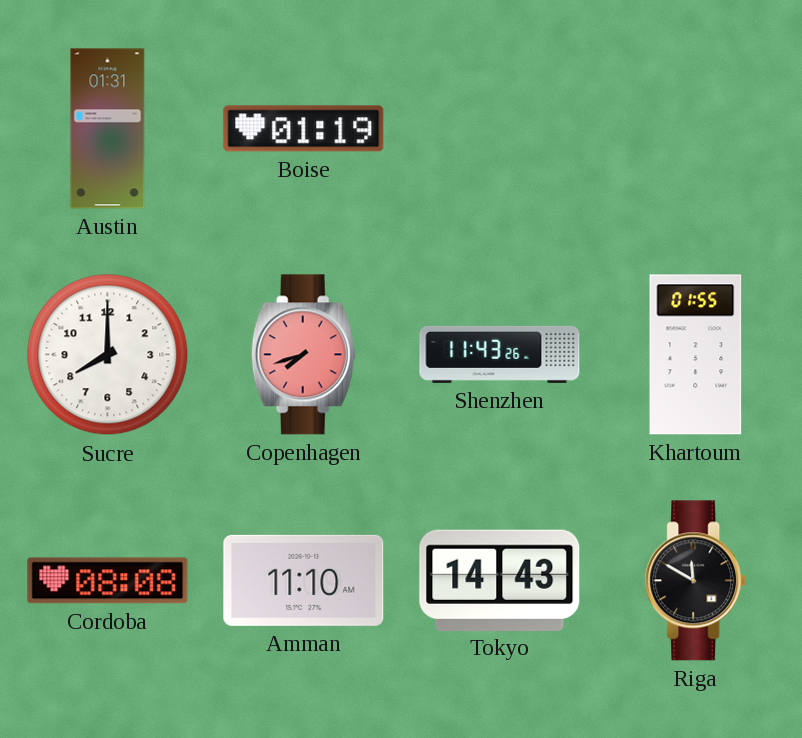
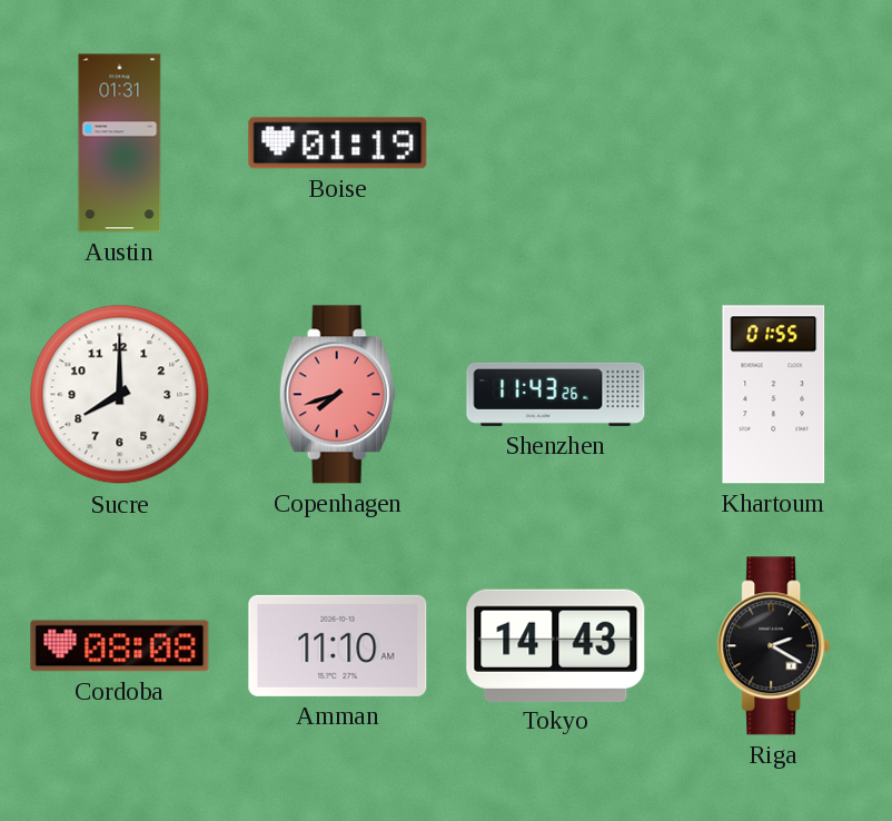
Riga: 11:50 -> 2:20 (774, 646)
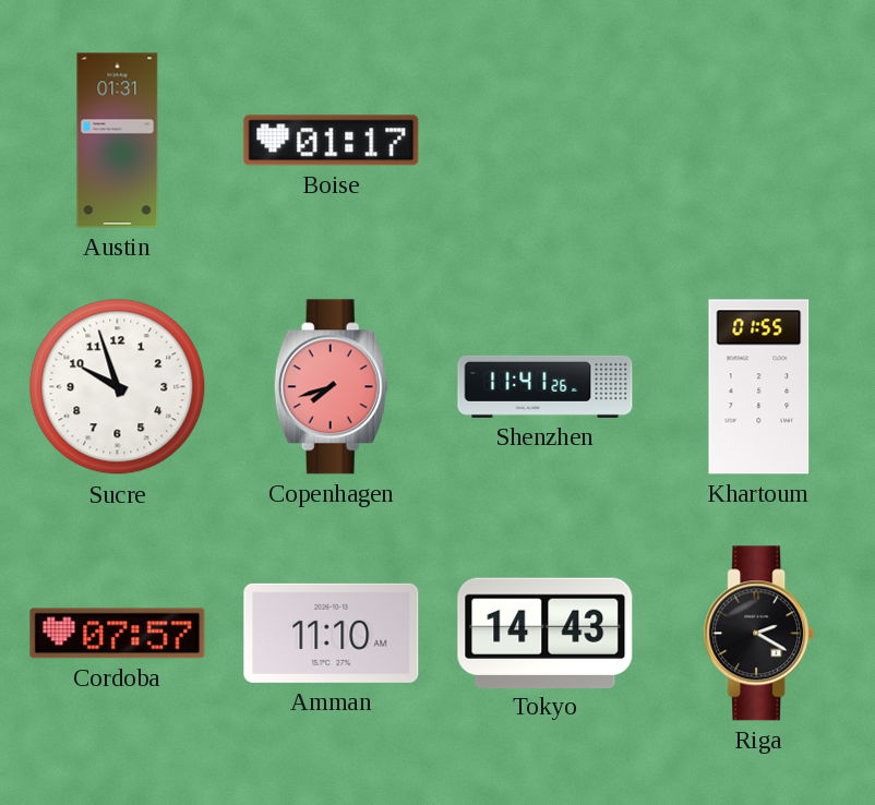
Boise: 01:19 -> 01:17 (332, 141)
Sucre: 8:00 -> 9:57 (118, 387)
Shenzhen: 11:43 -> 11:41 (546, 386)
Cordoba: 08:08 -> 07:57 (118, 634)
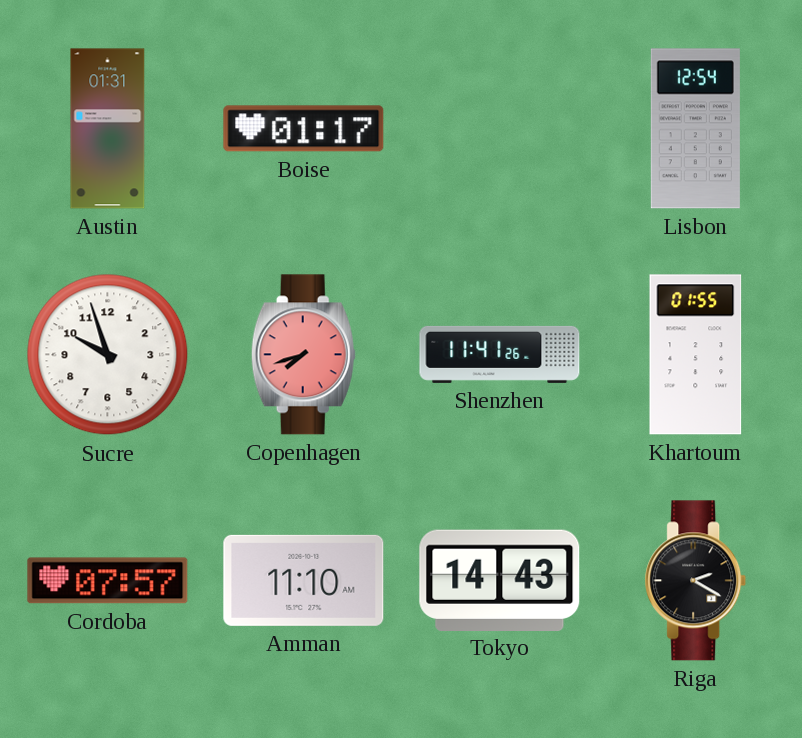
Lisbon: none -> 12:54 (695, 129)
